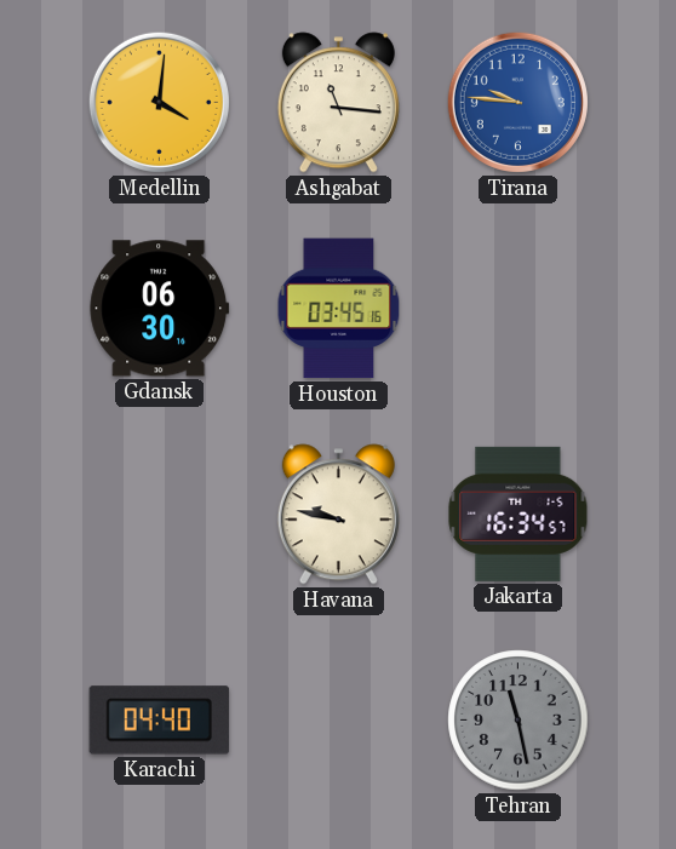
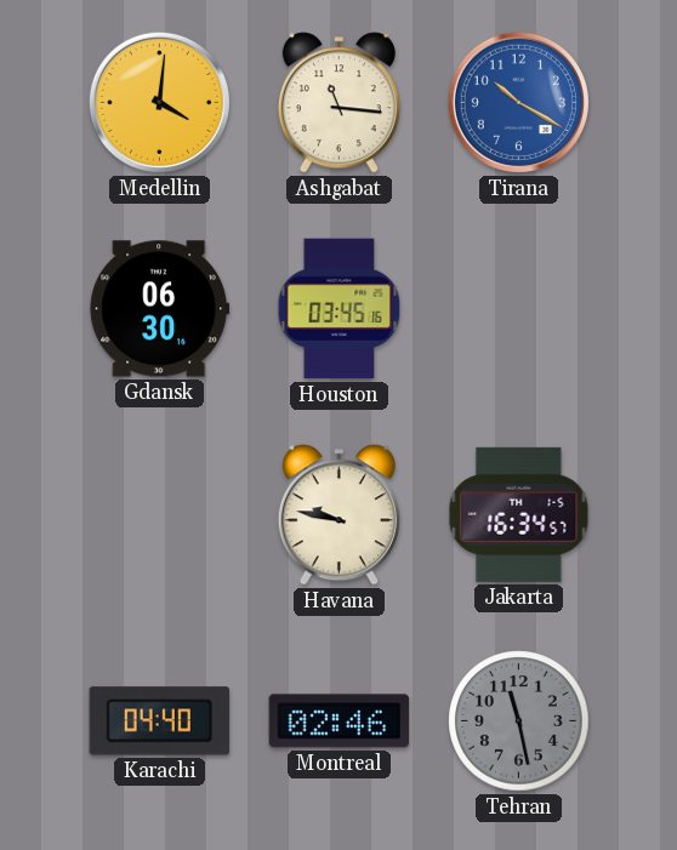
Tirana: 9:46 -> 10:20 (518, 102)
Montreal: none -> 02:46 (340, 721)
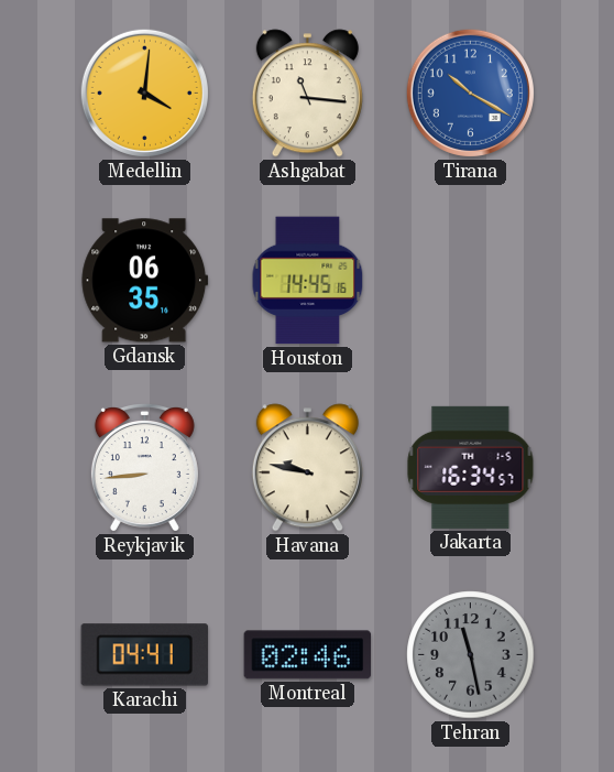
Gdansk: 06:30 -> 06:35 (145, 281)
Houston: 03:45 -> 14:45 (308, 281)
Reykjavik: none -> 8:44 (144, 468)
Karachi: 04:40 -> 04:41 (145, 655)
